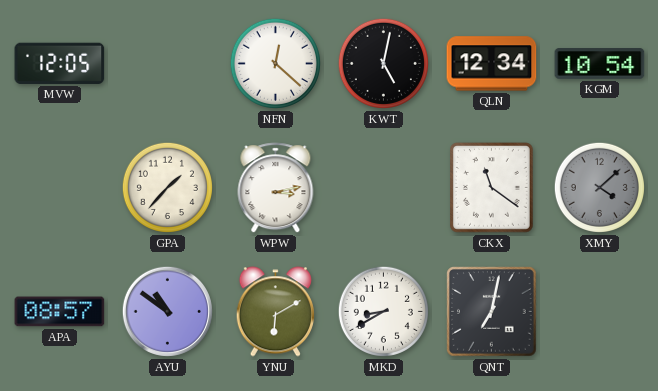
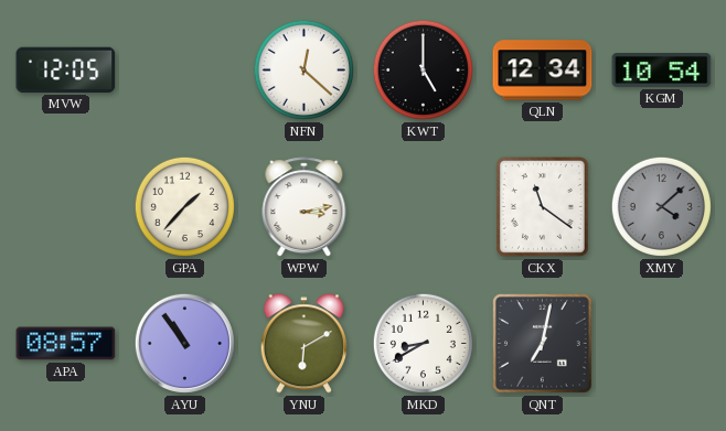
KWT: 5:02 -> 5:00 (423, 69)
AYU: 10:51 -> 10:54 (184, 343)
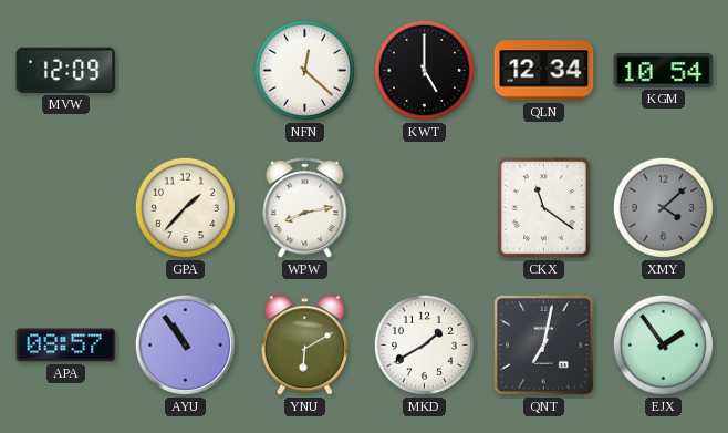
MVW: 12:05 -> 12:09 (66, 70)
WPW: 3:13 -> 8:13 (305, 208)
MKD: 8:40 -> 1:40 (424, 344)
EJX: none -> 1:54 (663, 344)
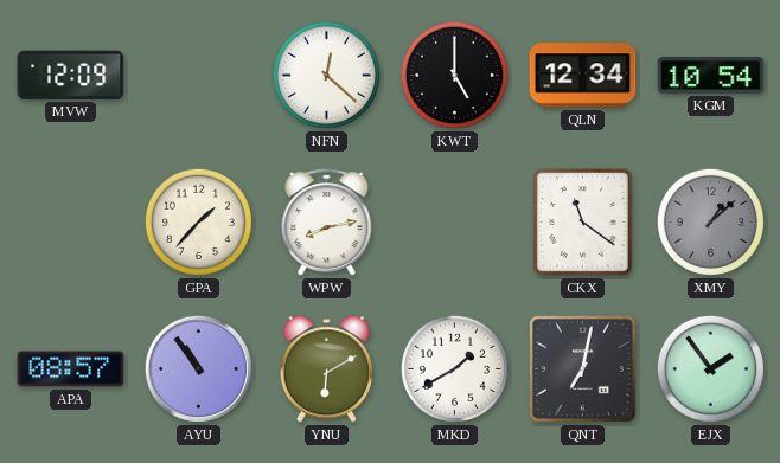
XMY: 4:08 -> 1:08 (710, 221)
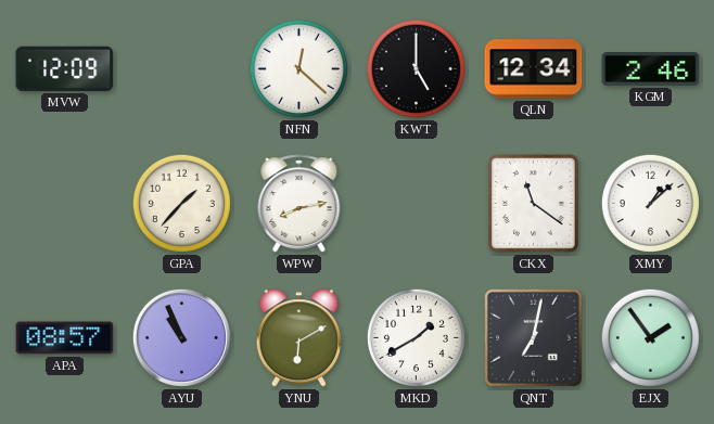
KGM: 10:54 -> 2:46 (651, 69)
XMY dial: grey -> white (650, 203)
AYU: 10:54 -> 10:56 (181, 337)
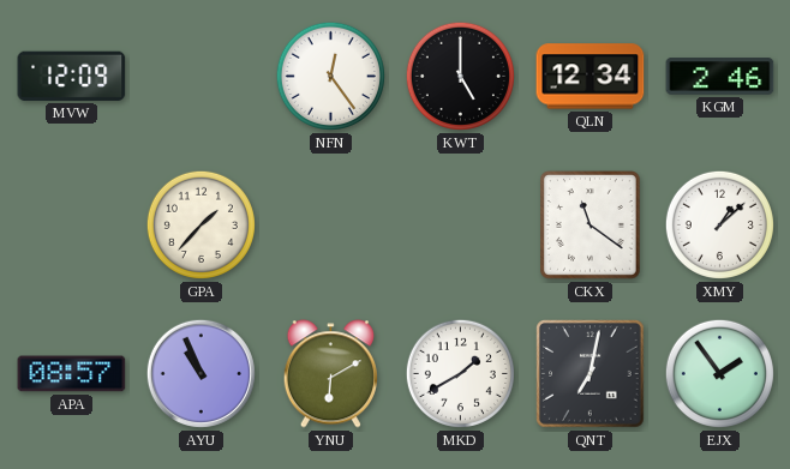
NFN: 12:22 -> 12:24 (330, 76)
WPW: 8:13 -> none (299, 204)
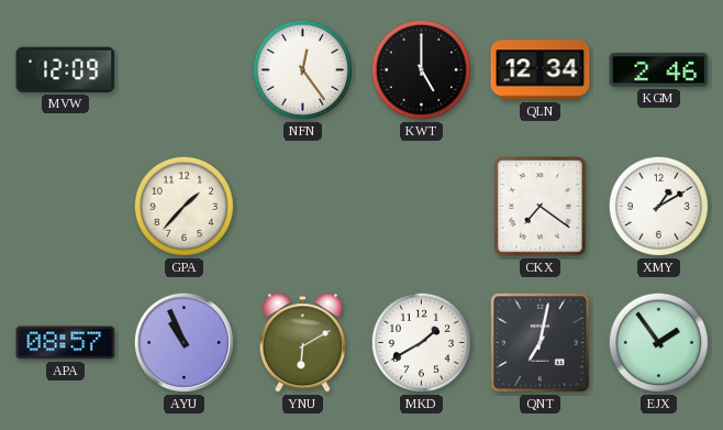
CKX: 11:21 -> 7:21 (541, 207)
XMY: 1:08 -> 1:10 (658, 206)
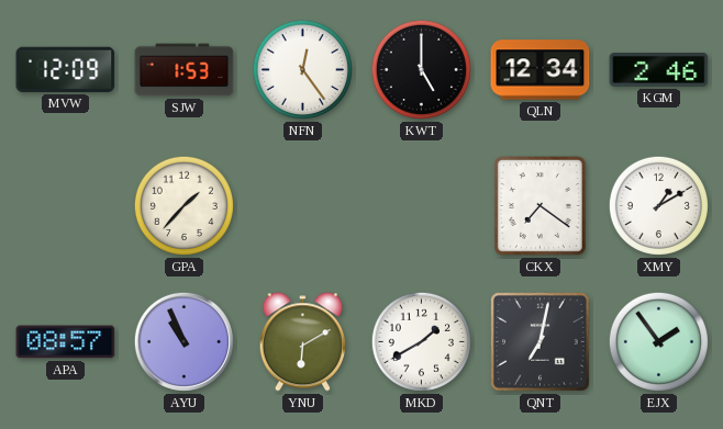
SJW: none -> 1:53 (185, 70)
